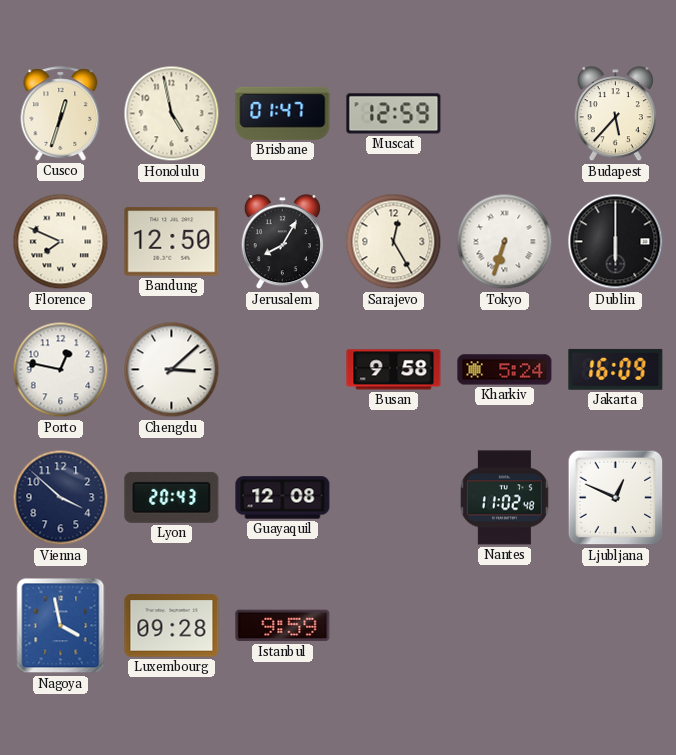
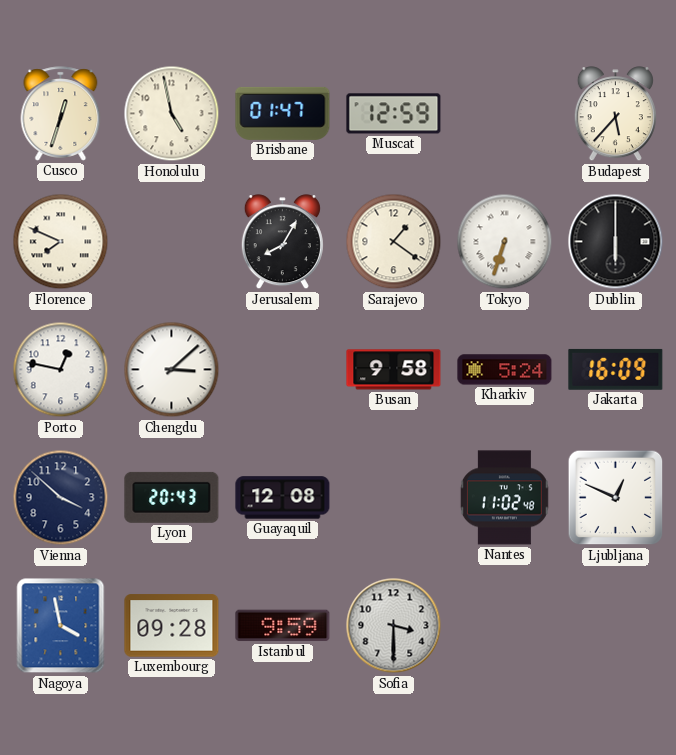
Bandung: 12:50 -> none (172, 242)
Sarajevo: 12:25 -> 1:21 (394, 242)
Sofia: none -> 3:30 (394, 626)
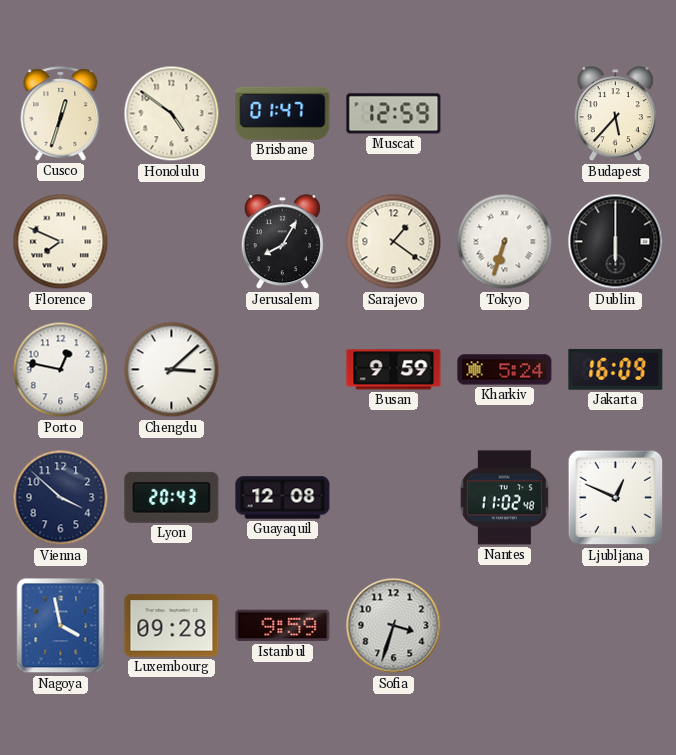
Honolulu: 4:58 -> 4:51 (172, 114)
Busan: 9:58 -> 9:59 (394, 370)
Sofia: 3:30 -> 3:33 (394, 626)
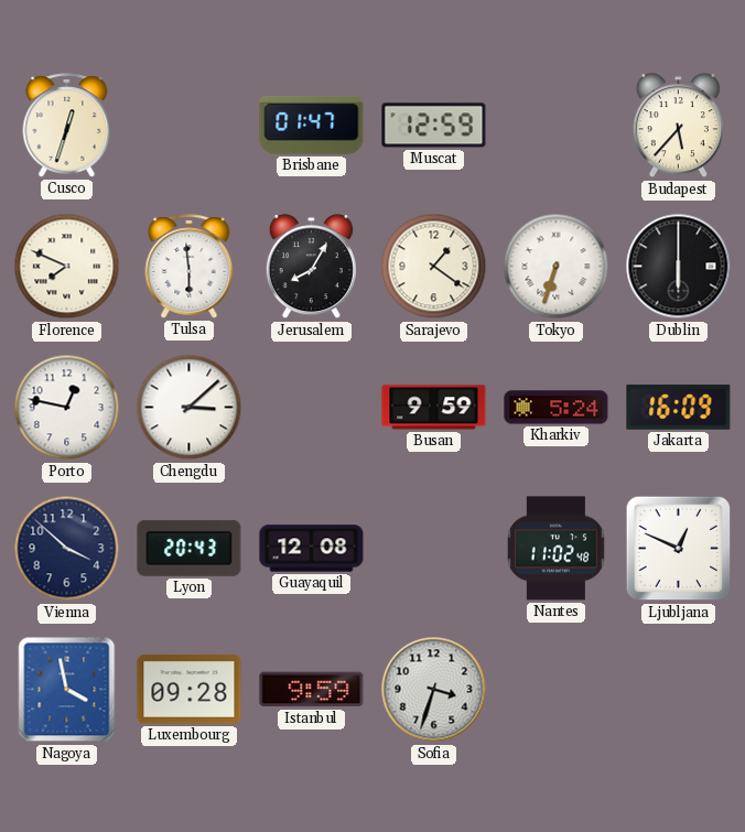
Honolulu: 4:51 -> none (172, 114)
Tulsa: none -> 5:59 (190, 267)
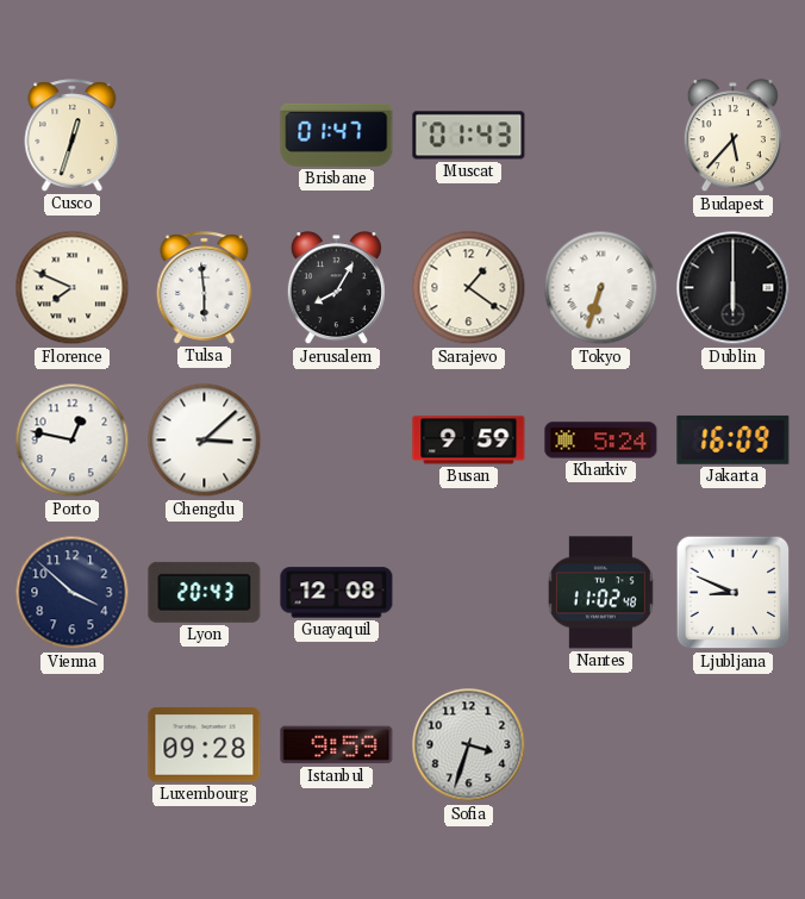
Muscat: 12:59 -> 01:43 (469, 136)
Ljubljana: 12:49 -> 8:49 (734, 593)
Nagoya: 3:58 -> none (67, 690)
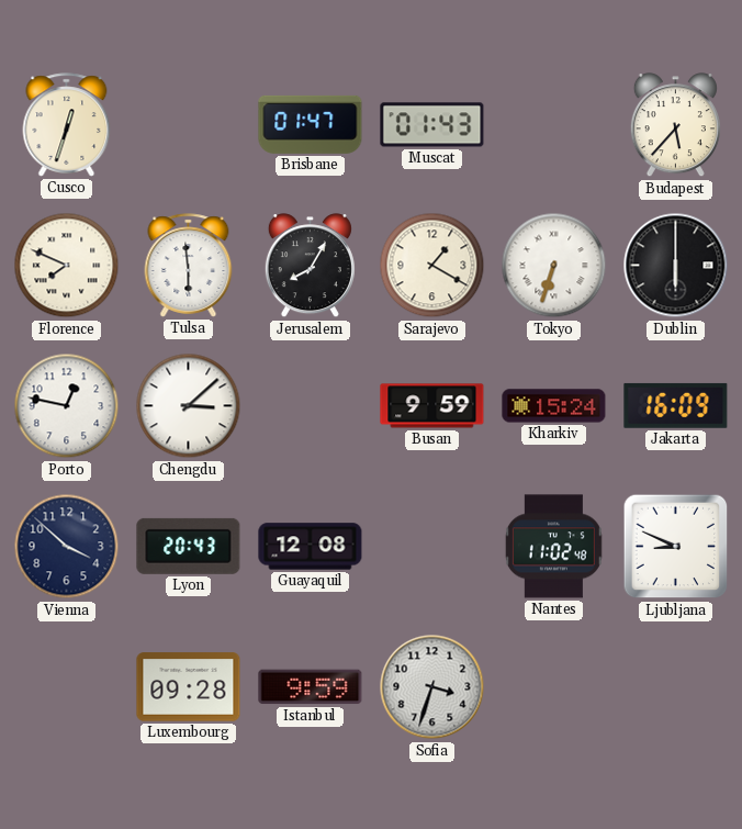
Sarajevo: 1:21 -> 1:20 (432, 266)
Kharkiv: 5:24 -> 15:24 (554, 406)
